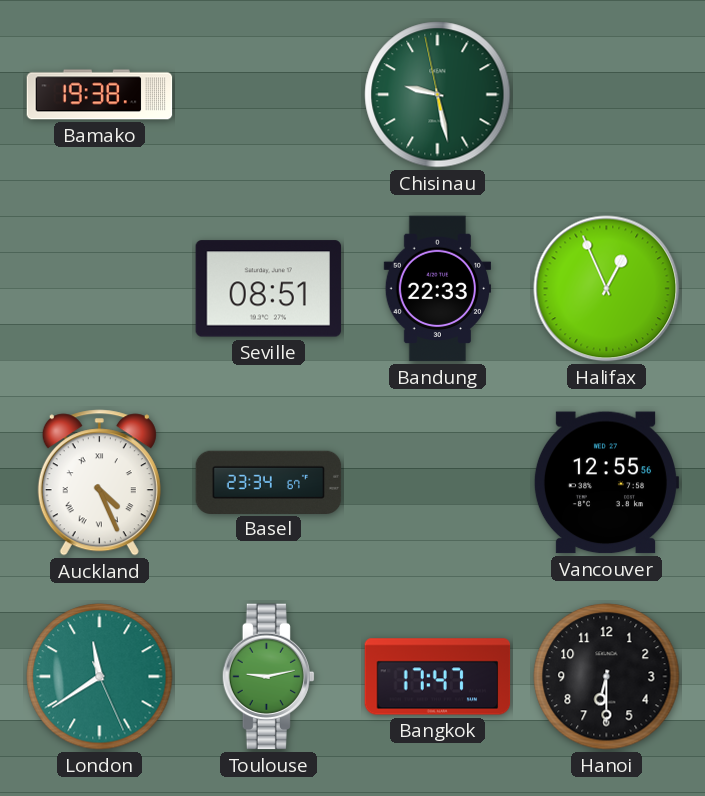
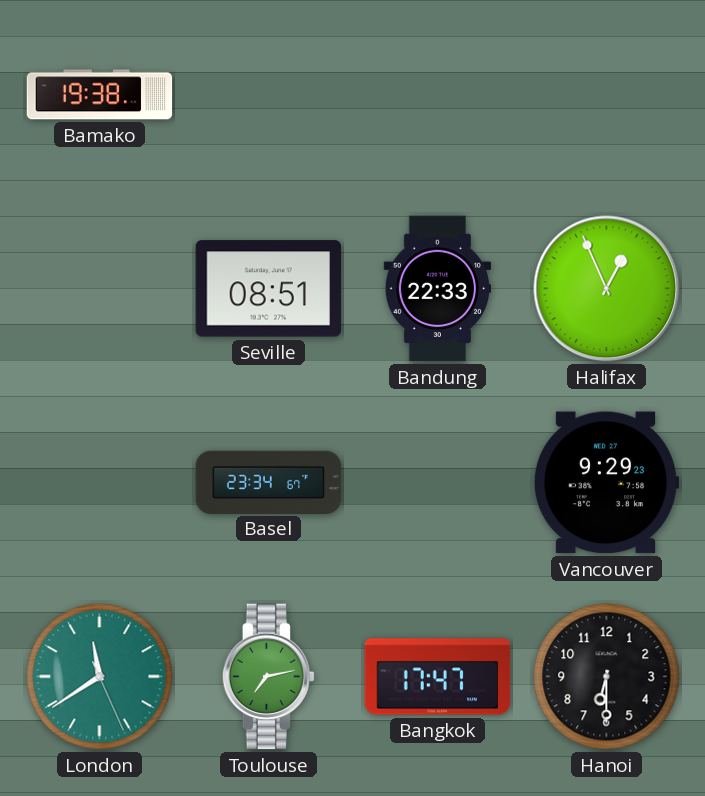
Chisinau: 9:27 -> none (438, 95)
Auckland: 4:26 -> none (99, 483)
Vancouver: 12:55 -> 9:29 (605, 483)
Toulouse: 9:13 -> 7:13 (268, 677)
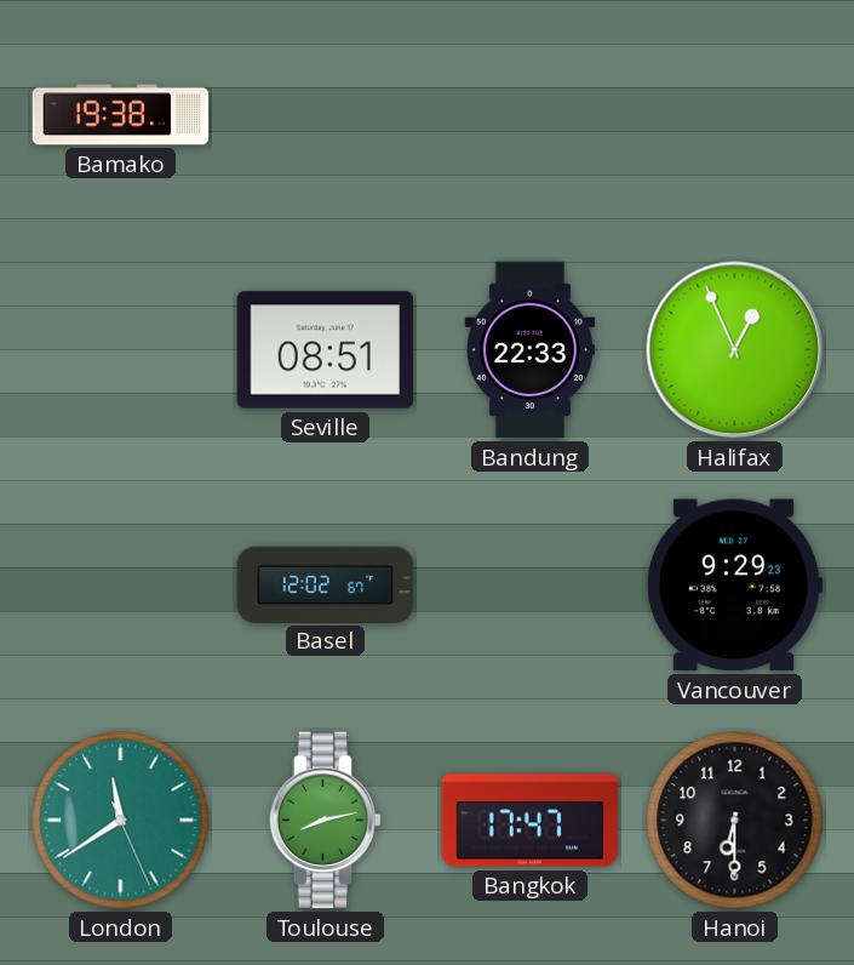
Basel: 23:34 -> 12:02 (326, 584)
Toulouse: 7:13 -> 8:13 (325, 821)
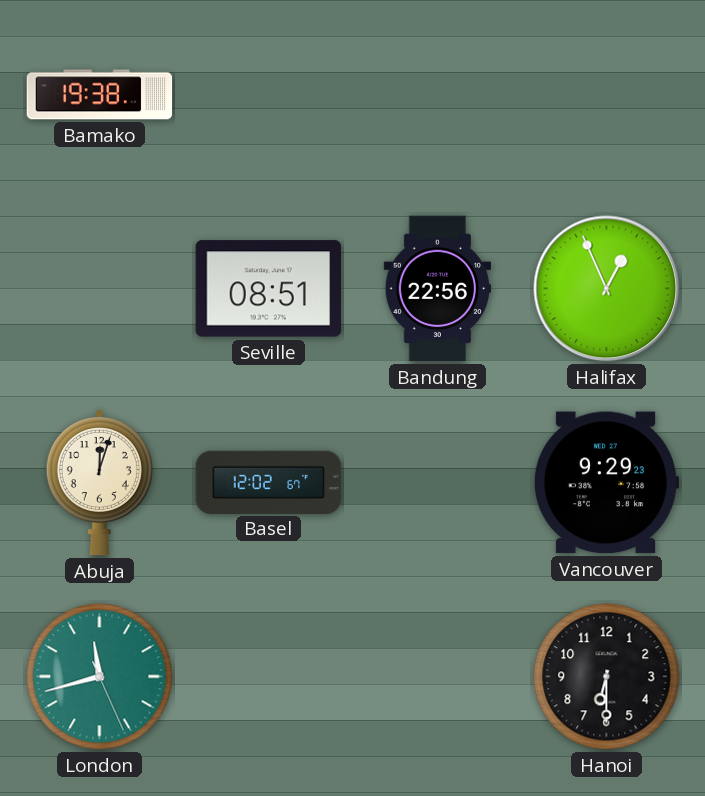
Bandung: 22:33 -> 22:56 (437, 289)
Abuja: none -> 12:03 (99, 482)
London: 11:39 -> 11:42 (100, 677)
Toulouse: 8:13 -> none (325, 821)
Bangkok: 17:47 -> none (531, 821)
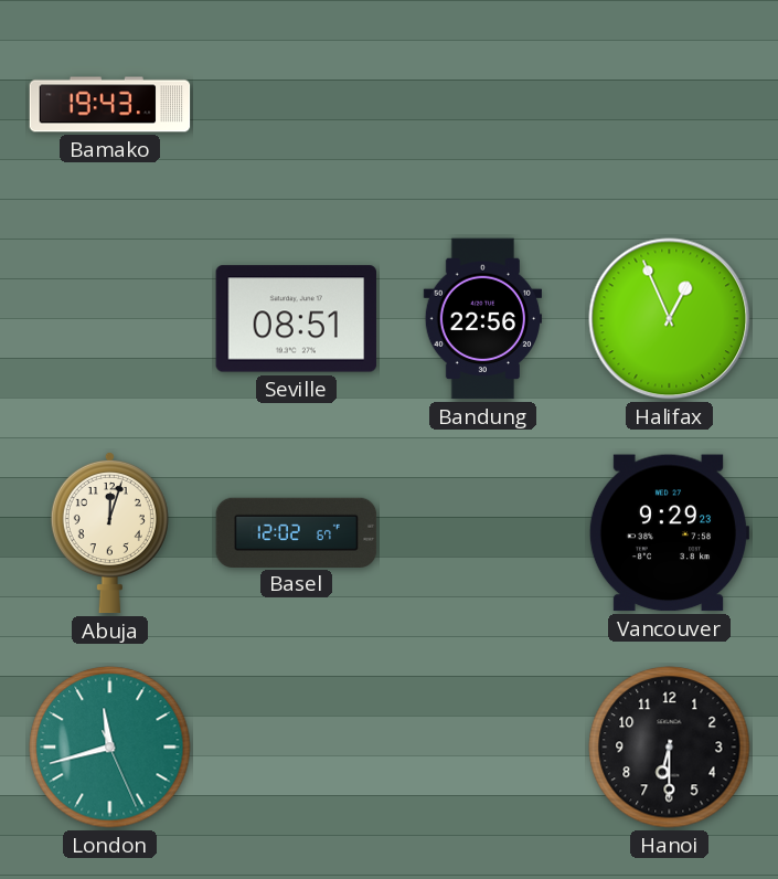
Bamako: 19:38 -> 19:43 (110, 105)
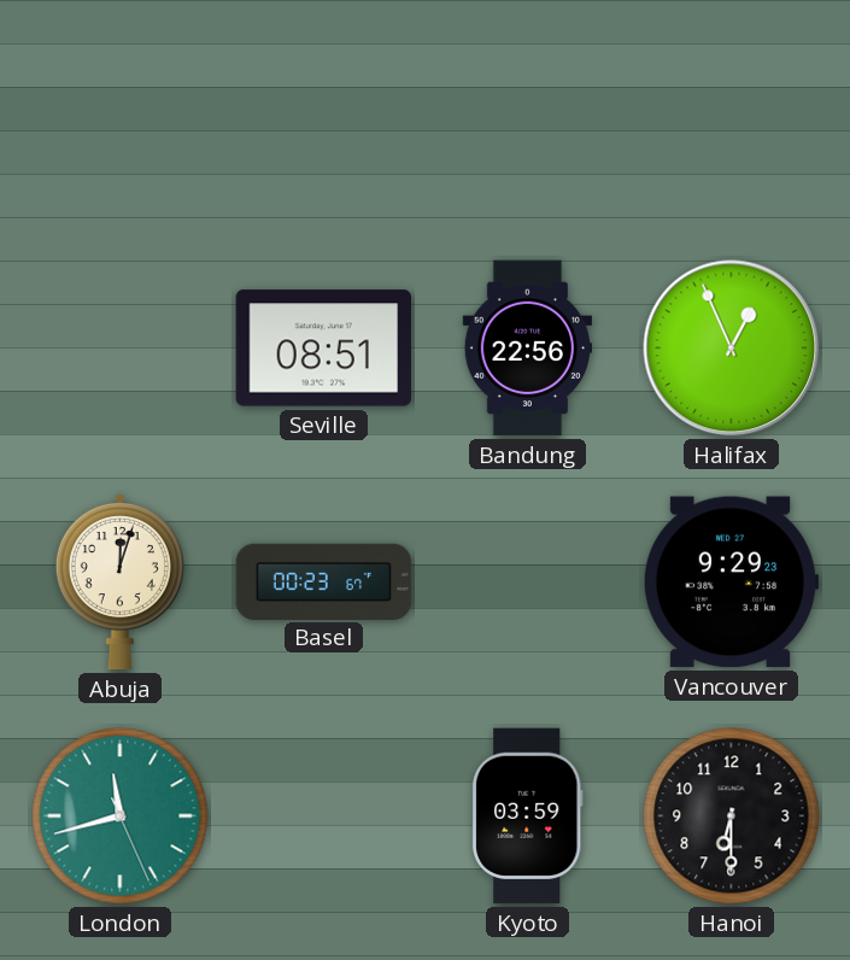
Bamako: 19:43 -> none (110, 105)
Basel: 12:02 -> 00:23 (324, 581)
Kyoto: none -> 03:59 (527, 816)
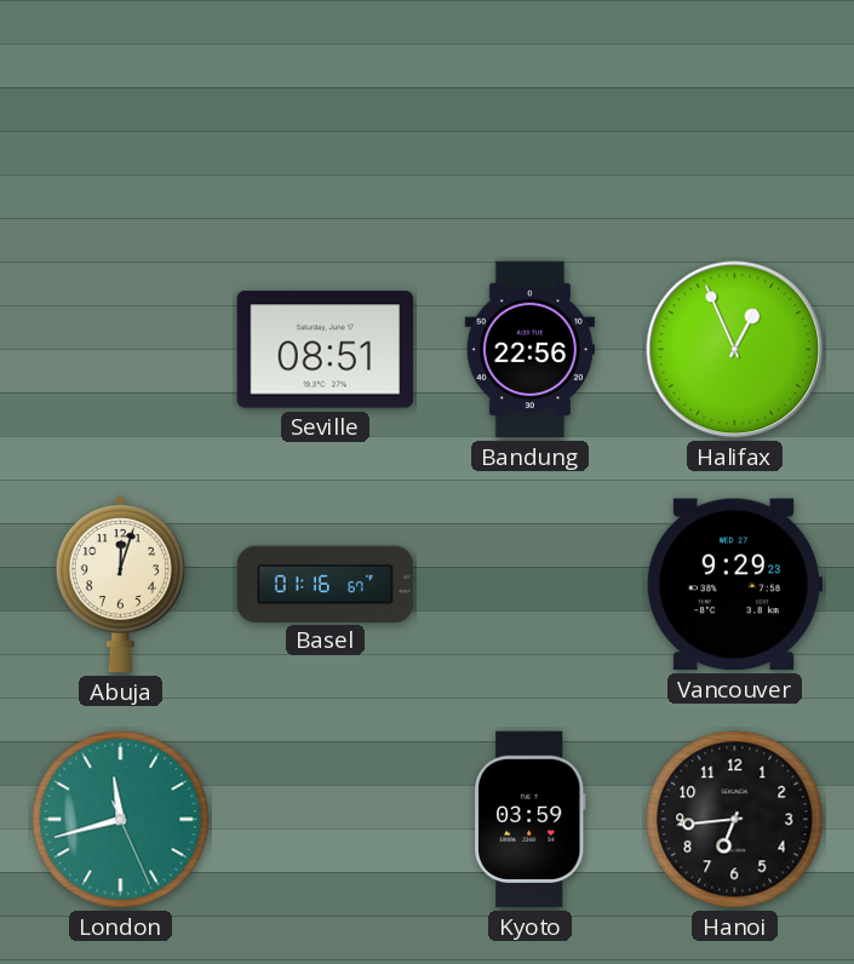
Basel: 00:23 -> 01:16 (326, 584)
Hanoi: 6:30 -> 6:44 (735, 820)
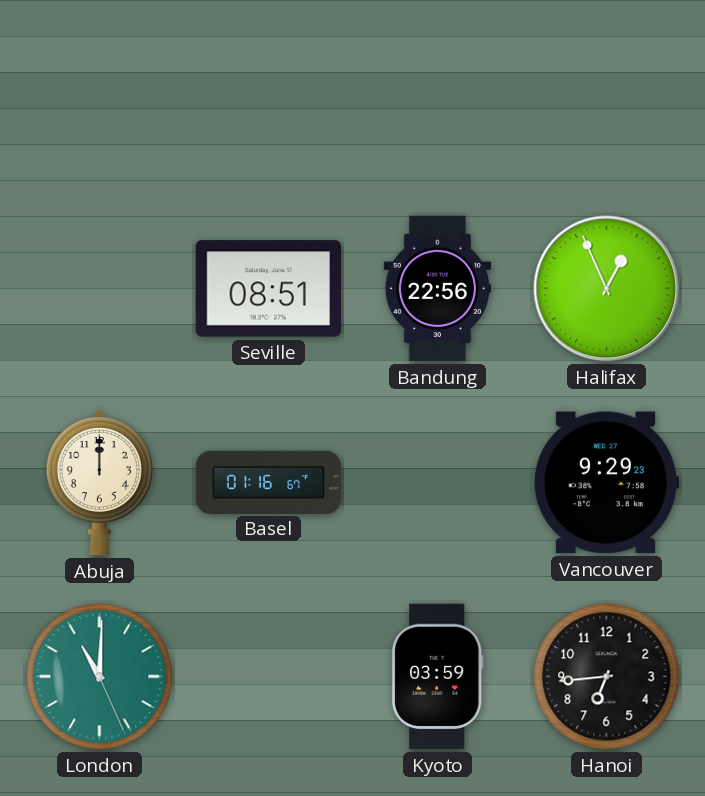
Abuja: 12:03 -> 12:00 (99, 482)
London: 11:42 -> 11:00 (100, 677)
